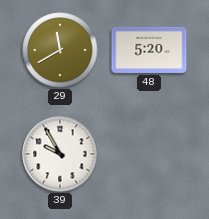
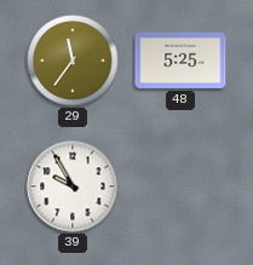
29: 11:40 -> 11:36 (73, 61)
48: 5:20 -> 5:25 (180, 61)
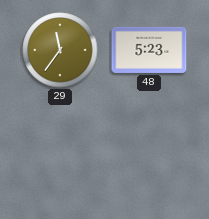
48: 5:25 -> 5:23 (149, 50)
39: 9:55 -> none (73, 186)
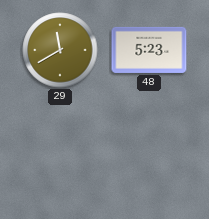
29: 11:36 -> 11:40 (60, 50)
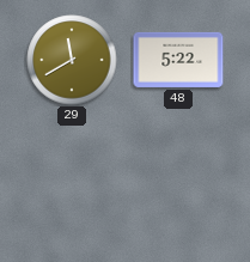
48: 5:23 -> 5:22 (178, 60)
